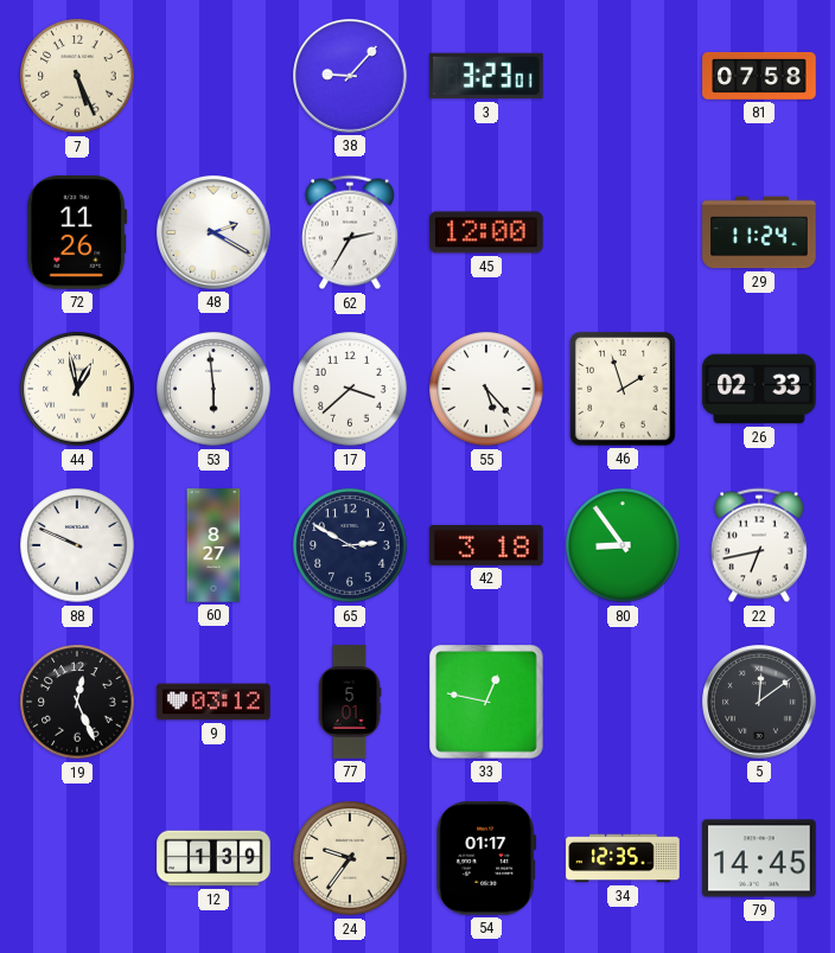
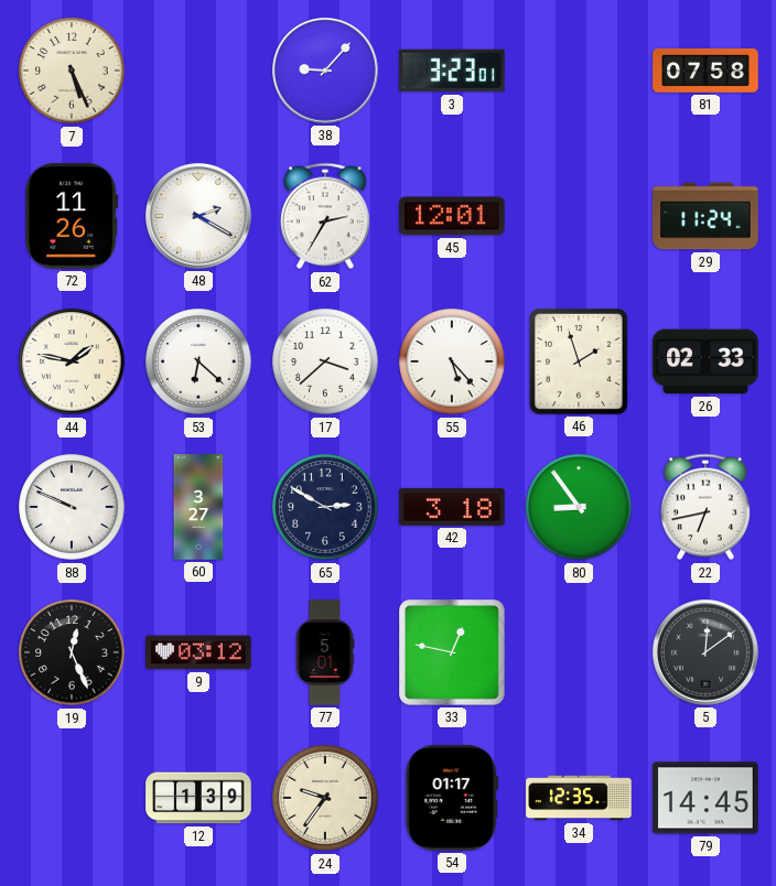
45: 12:00 -> 12:01 (452, 216)
44: 12:58 -> 1:47 (72, 361)
53: 5:59 -> 6:22 (198, 361)
60: 8:27 -> 3:27 (198, 507)
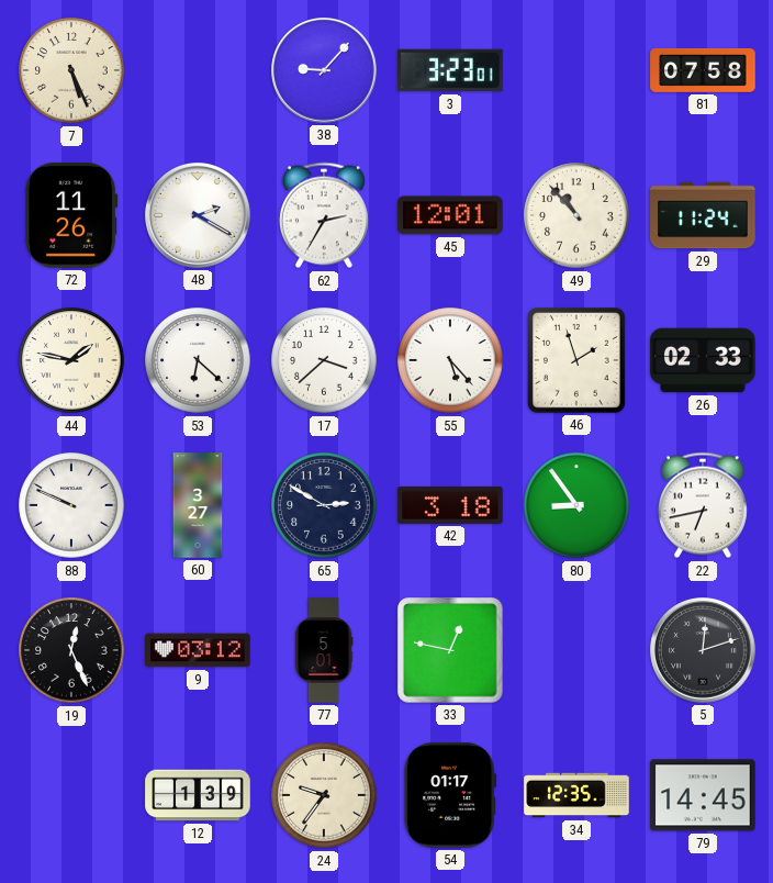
49: none -> 10:53 (576, 215)
5: 12:09 -> 12:12 (704, 651)
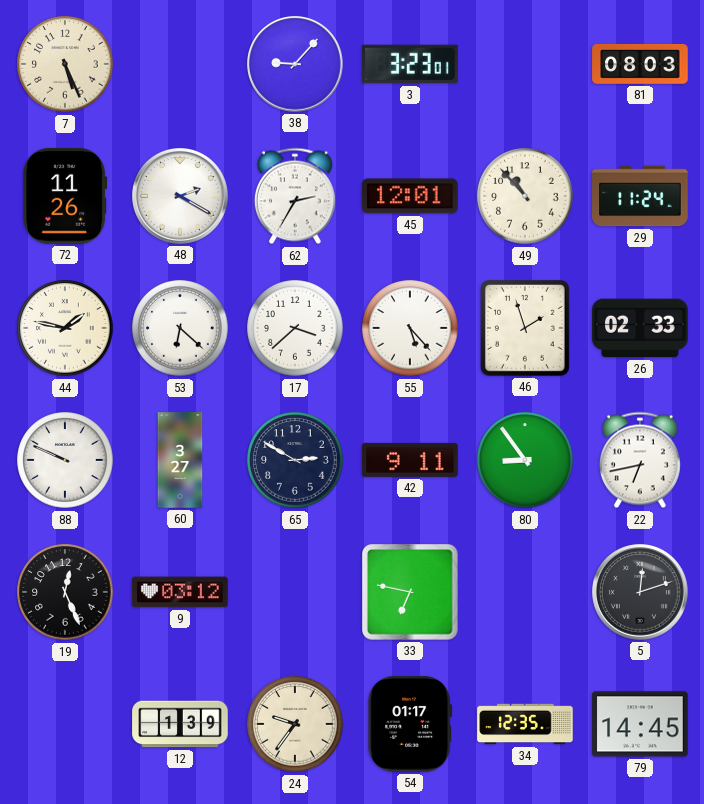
81: 07:58 -> 08:03 (640, 64)
42: 3:18 -> 9:11 (410, 460)
77: 5:01 -> none (324, 650)
33: 12:47 -> 6:47 (410, 592)
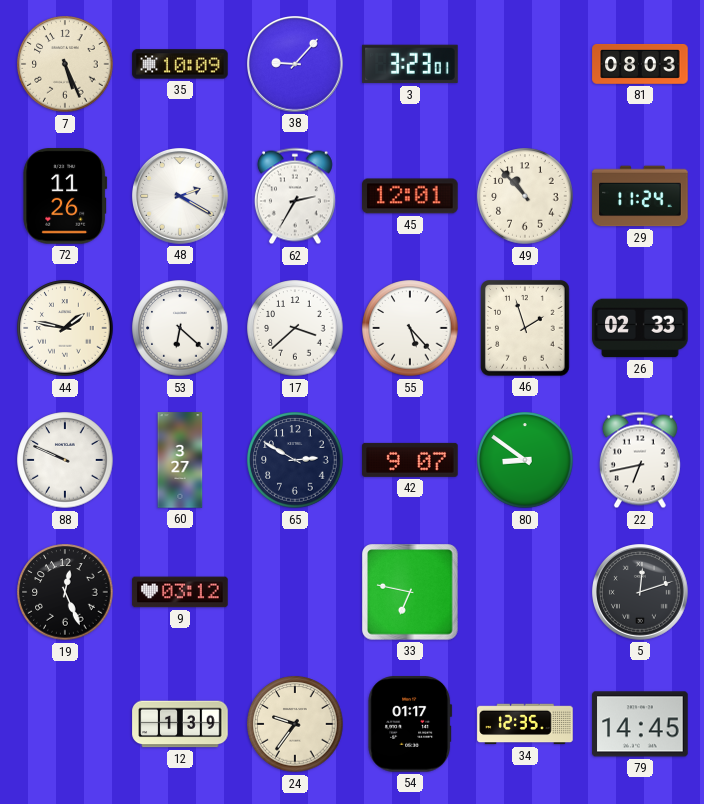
35: none -> 10:09 (180, 64)
42: 9:11 -> 9:07 (410, 460)
80: 8:54 -> 8:51 (525, 460)
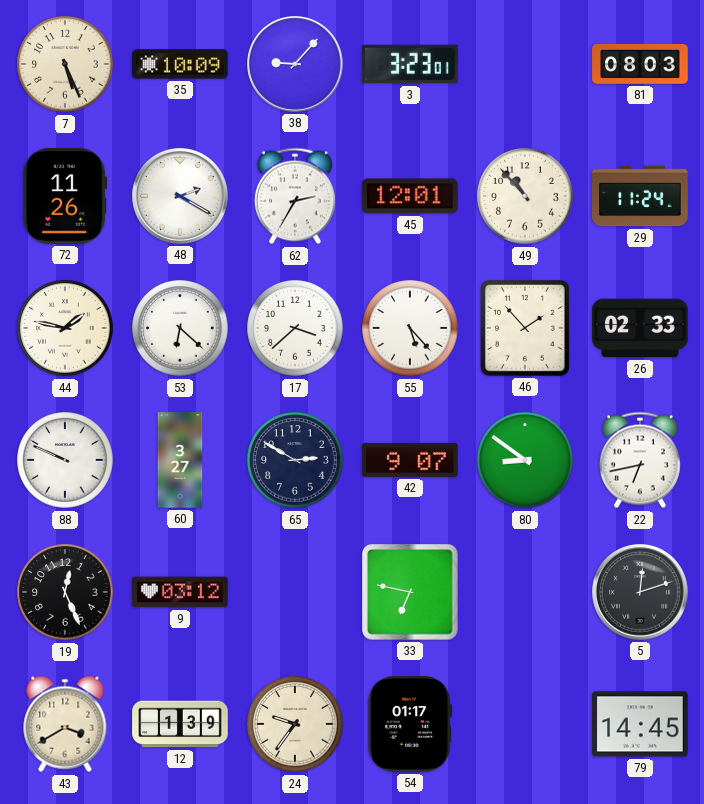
46: 1:57 -> 1:53 (526, 329)
43: none -> 3:40 (65, 724)
34: 12:35 -> none (525, 724)
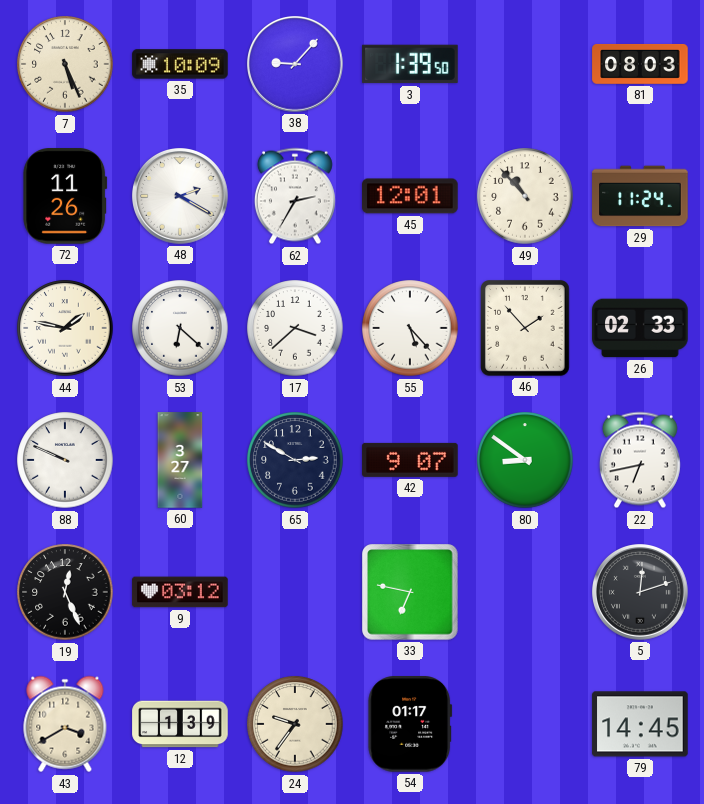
3: 3:23 -> 1:39 (410, 64)
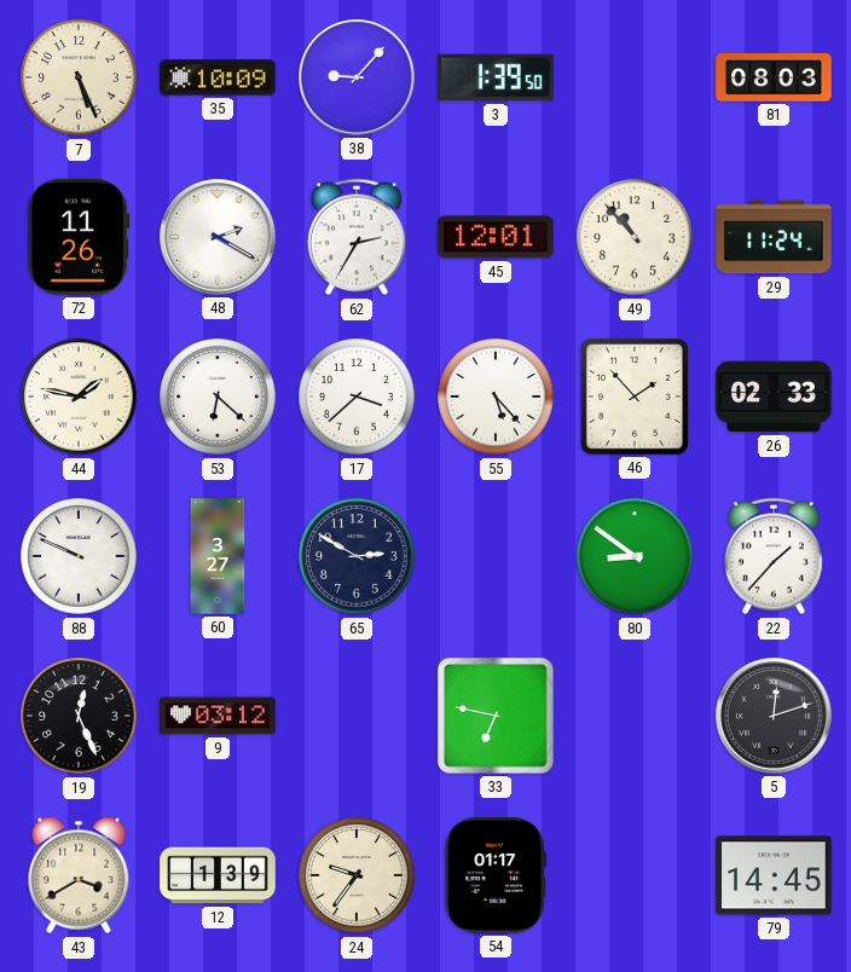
42: 9:07 -> none (410, 460)
22: 6:43 -> 1:37 (774, 556)
